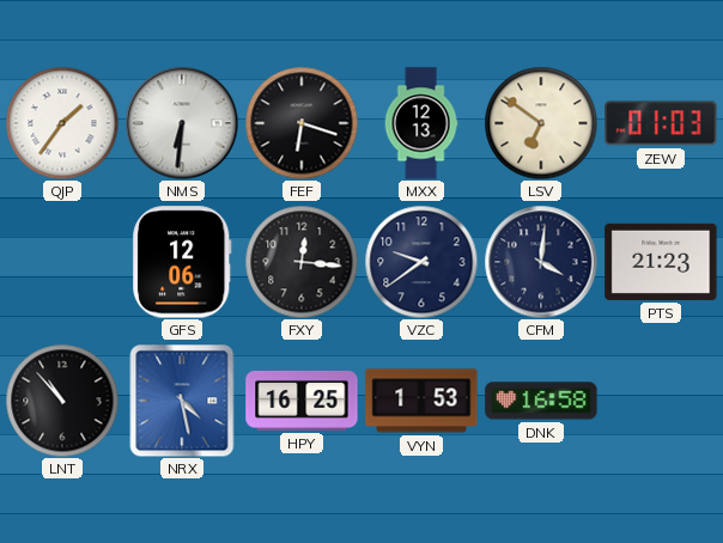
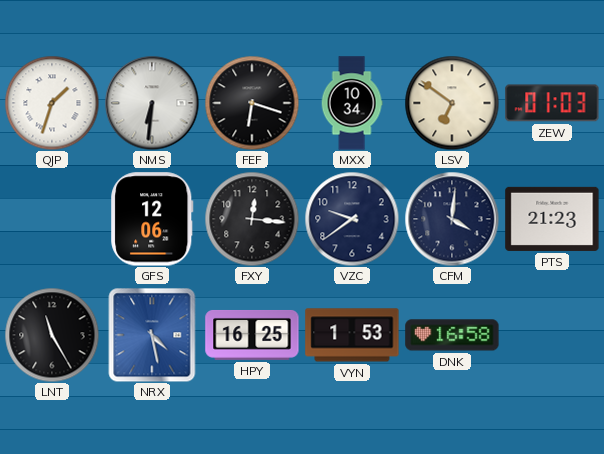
QJP: 1:36 -> 1:33 (52, 103)
MXX: 12:13 -> 10:34 (352, 103)
LNT: 10:53 -> 11:25 (52, 335)
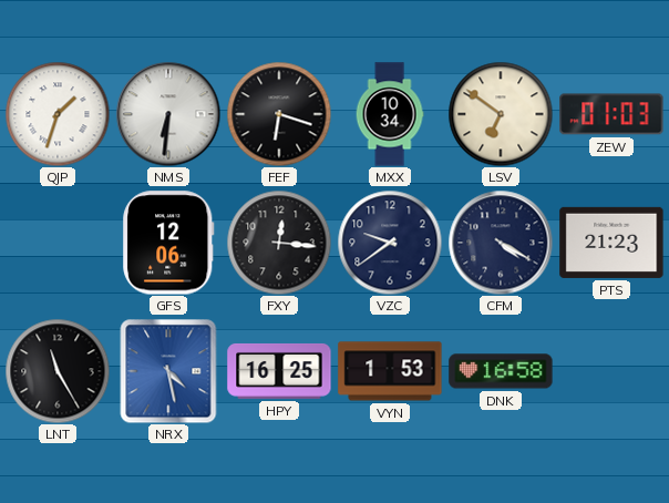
CFM: 4:01 -> 4:20 (501, 243)
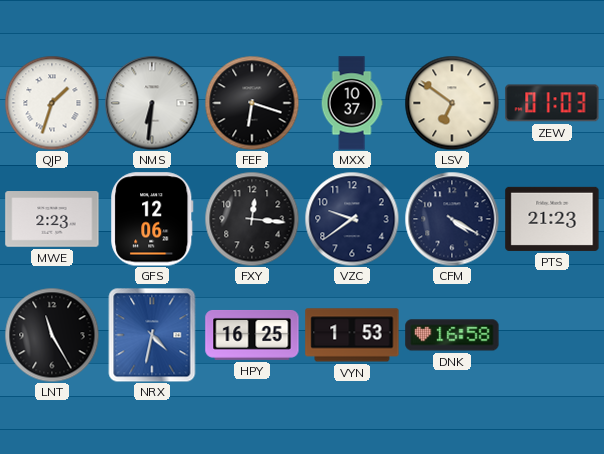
MXX: 10:34 -> 10:37 (352, 103)
MWE: none -> 2:23 (52, 219)
NRX: 4:28 -> 4:32 (152, 335)
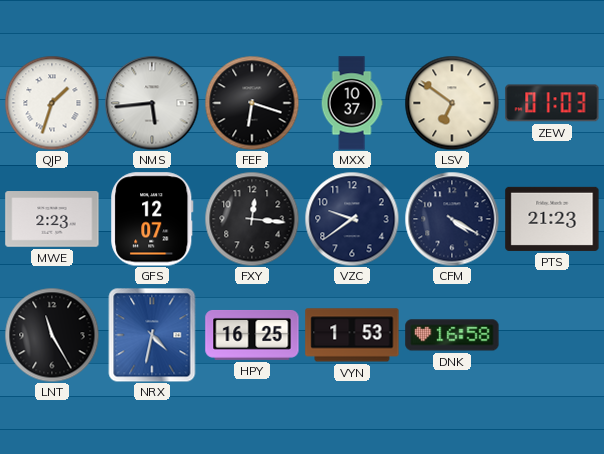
NMS: 6:31 -> 5:44 (152, 103)
GFS: 12:06 -> 12:07 (152, 219)
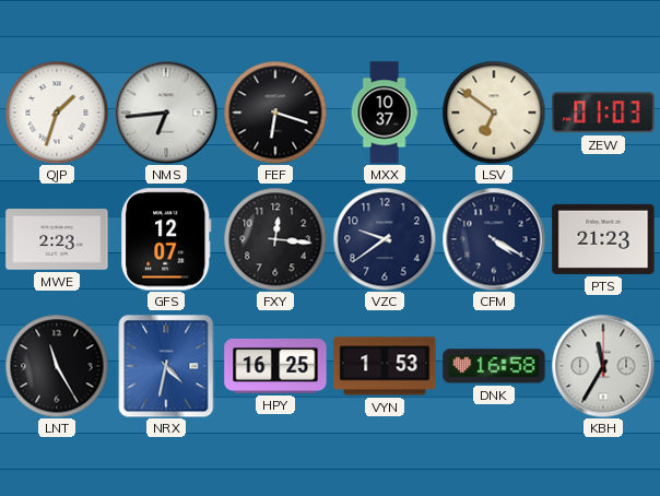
NMS: 5:44 -> 6:44 (166, 113)
KBH: none -> 11:35 (603, 366)
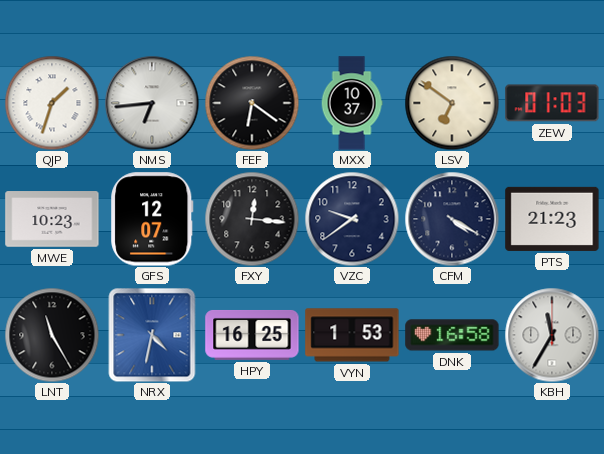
FEF: 6:18 -> 6:21 (252, 103)
MWE: 2:23 -> 10:23 (52, 219)
